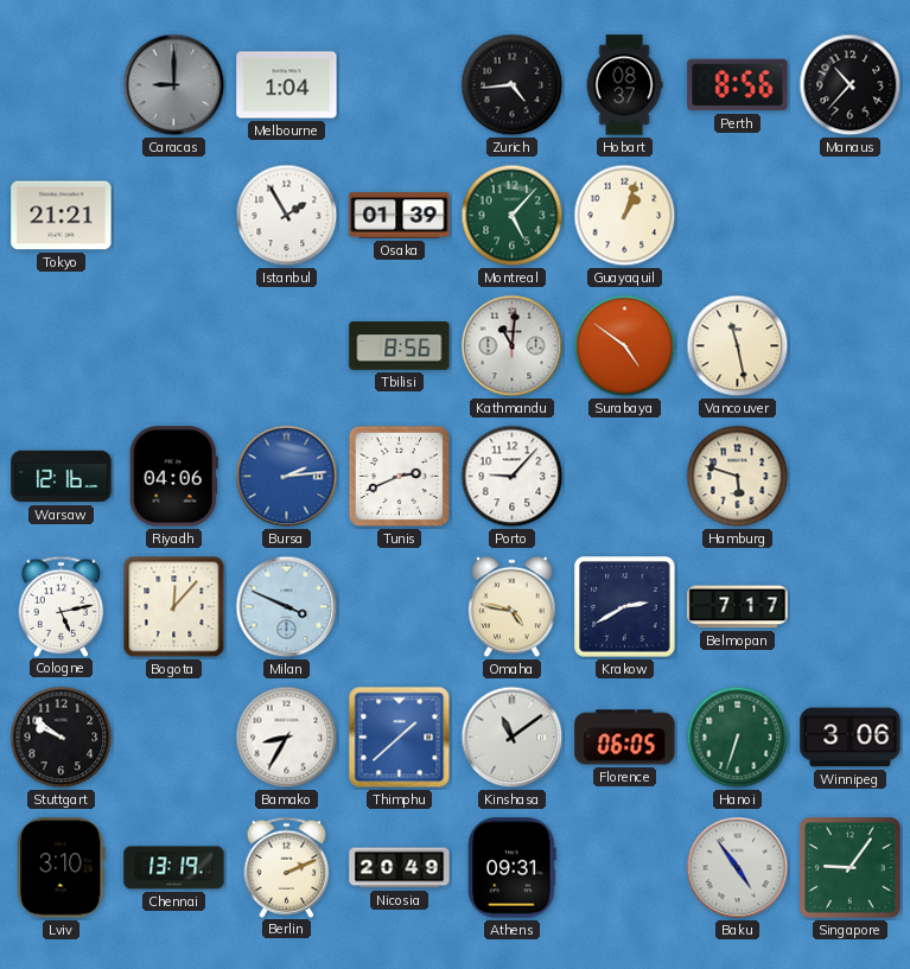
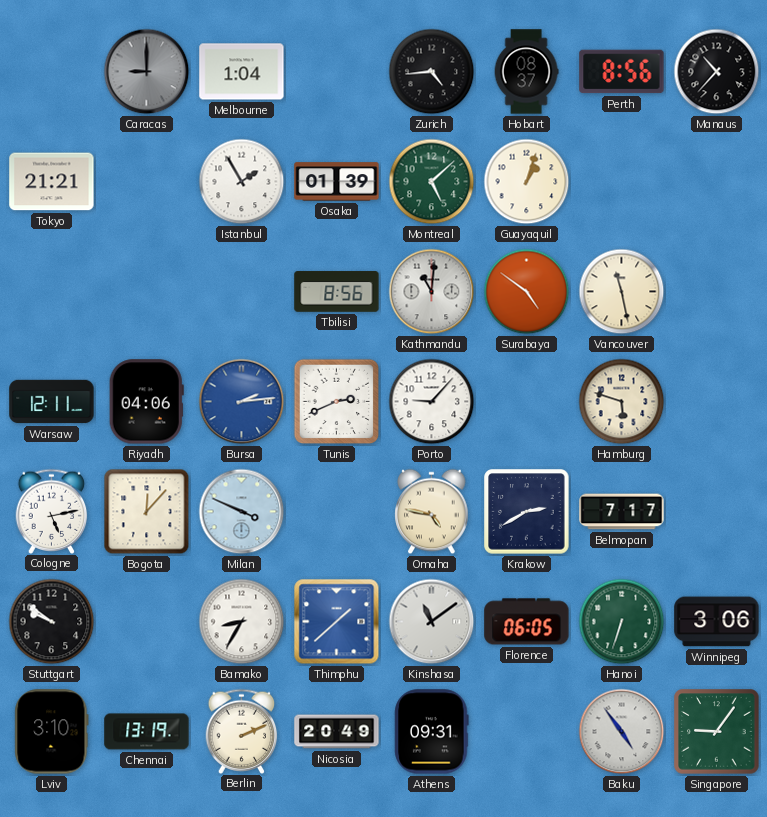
Montreal: 5:07 -> 5:08 (432, 182)
Warsaw: 12:16 -> 12:11 (52, 402)
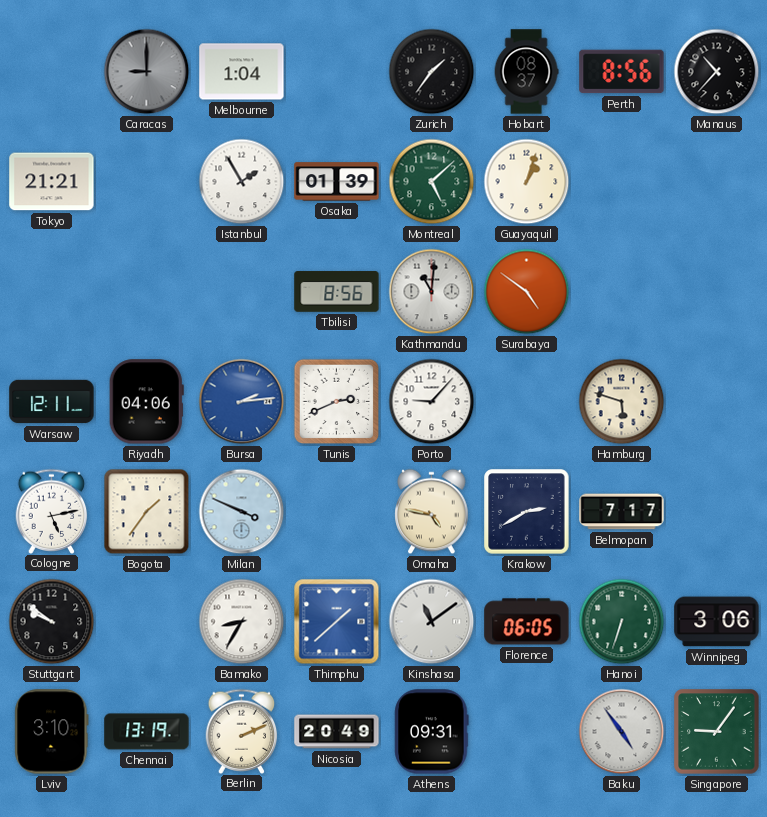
Zurich: 4:44 -> 1:36 (432, 72)
Vancouver: 11:28 -> none (622, 292)
Bogota: 12:07 -> 1:36 (147, 512)
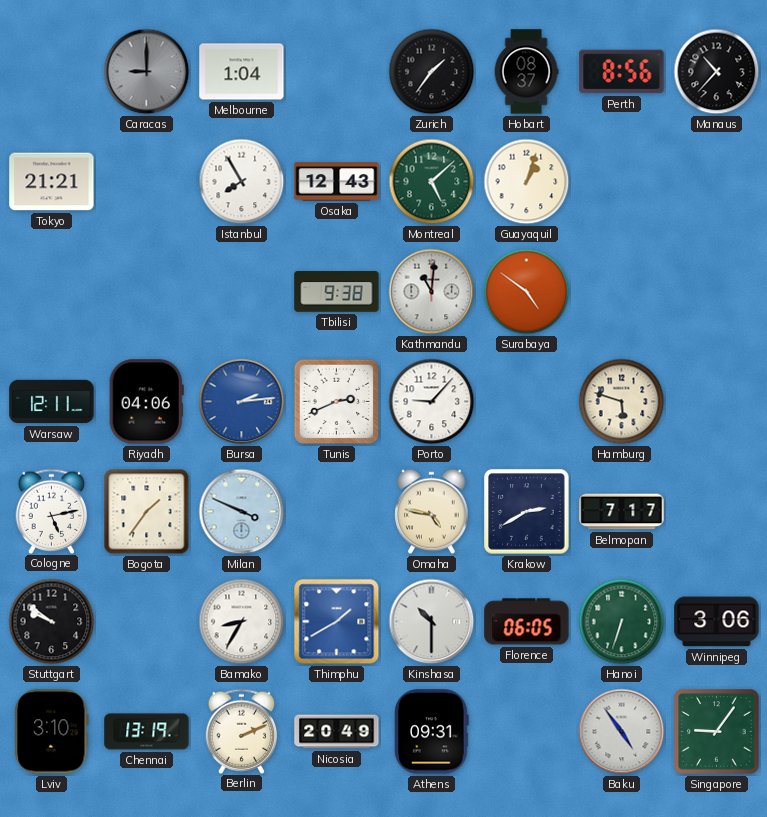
Istanbul: 1:55 -> 7:55 (242, 182)
Osaka: 01:39 -> 12:43 (337, 182)
Tbilisi: 8:56 -> 9:38 (337, 292)
Thimphu: 1:38 -> 1:40 (337, 622)
Kinshasa: 11:09 -> 10:30 (432, 622)
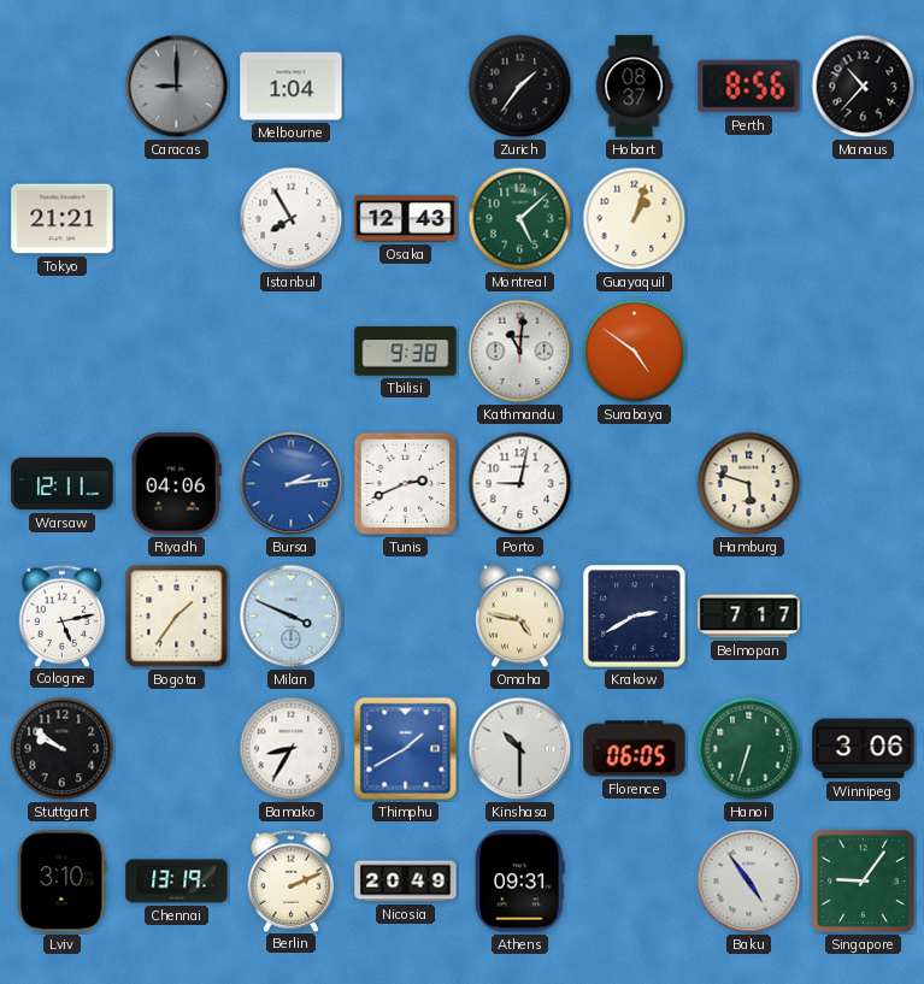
Porto: 9:07 -> 9:02 (520, 484)
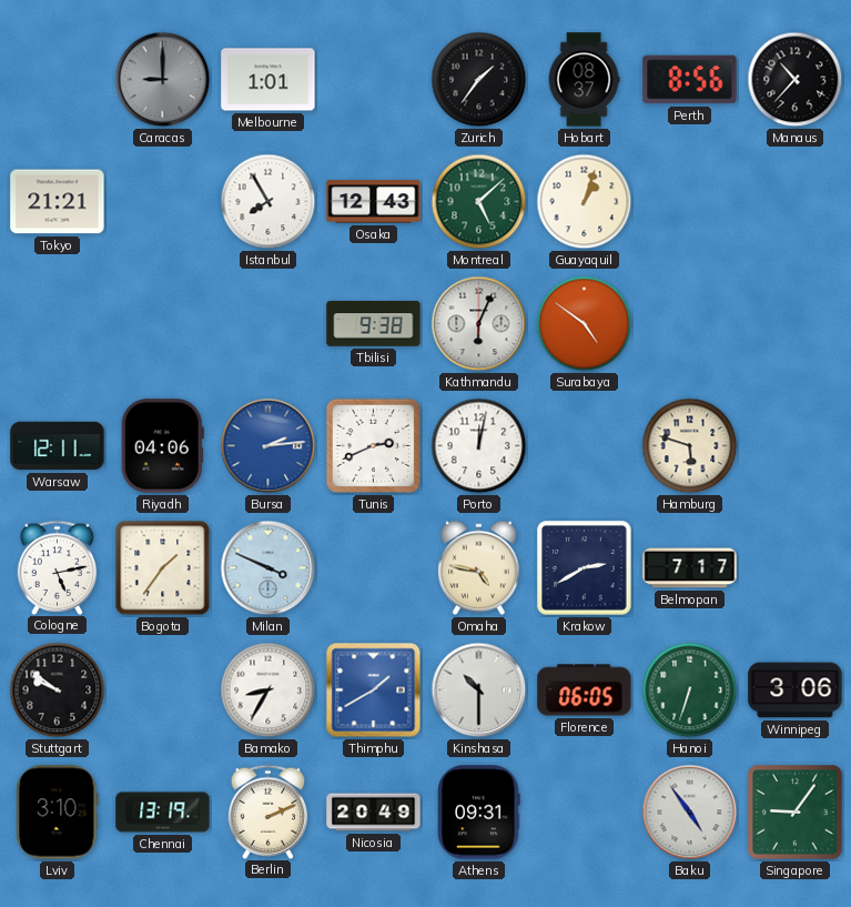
Melbourne: 1:04 -> 1:01 (269, 80)
Kathmandu: 11:01 -> 6:04 (479, 324)
Porto: 9:02 -> 12:02 (479, 446)
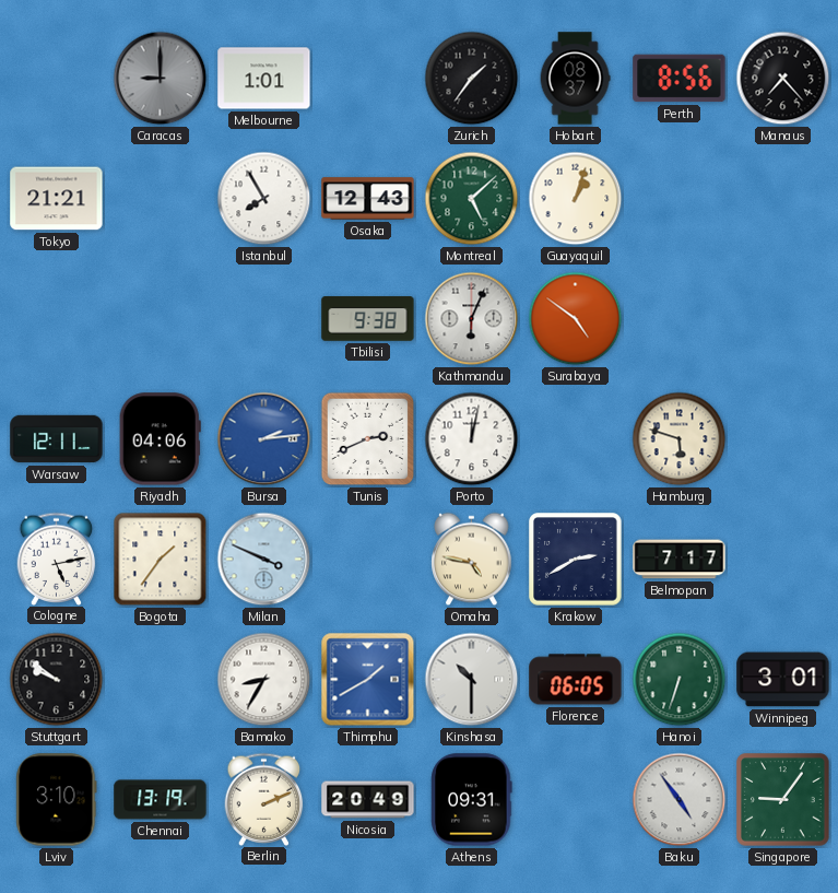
Manaus: 10:37 -> 7:23 (783, 79)
Winnipeg: 3:06 -> 3:01 (783, 680)
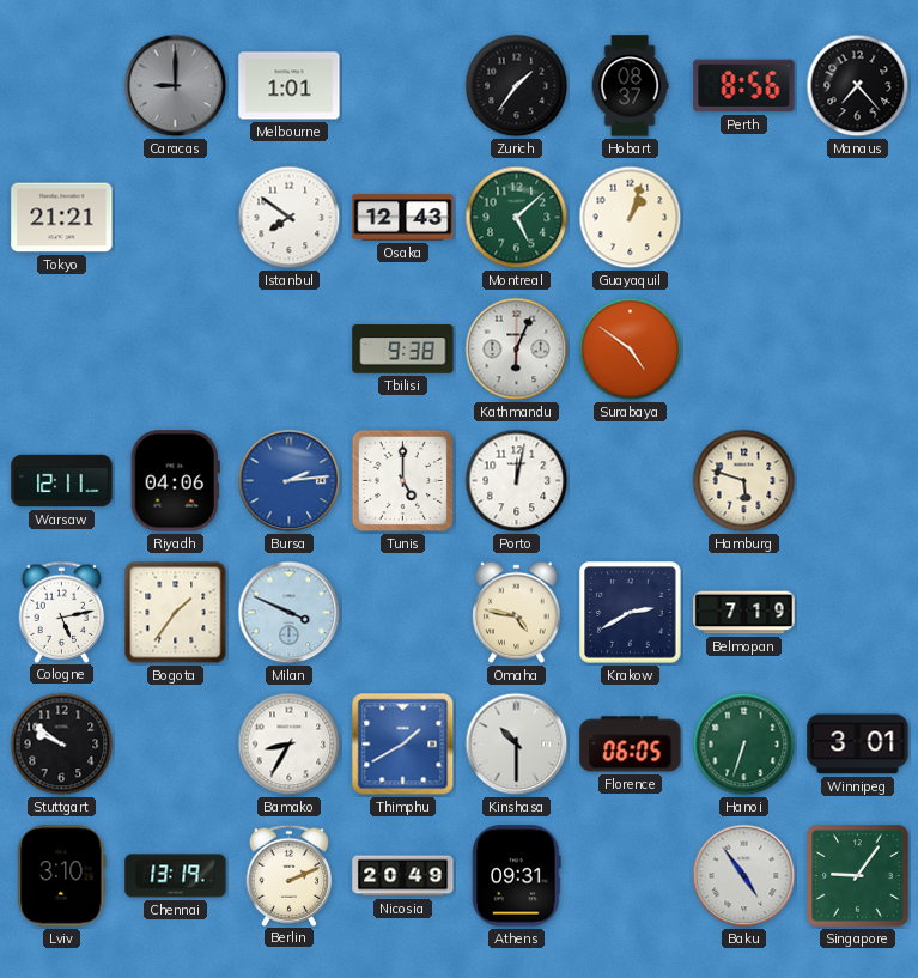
Istanbul: 7:55 -> 7:51 (290, 218)
Tunis: 2:41 -> 5:00 (403, 481)
Belmopan: 7:17 -> 7:19 (744, 613)
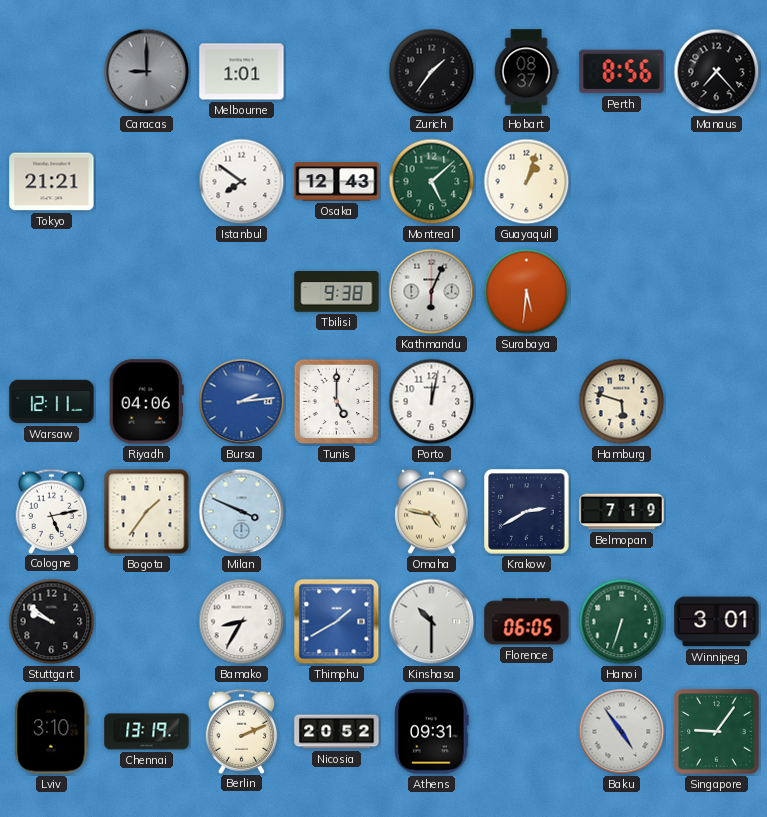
Surabaya: 4:51 -> 5:31 (527, 292)
Nicosia: 20:49 -> 20:52 (337, 732)
